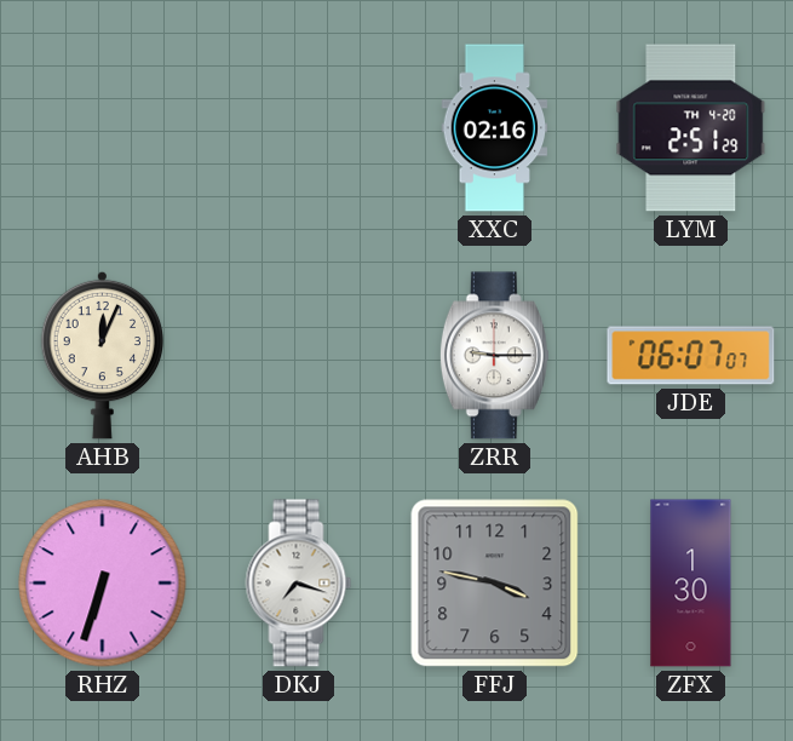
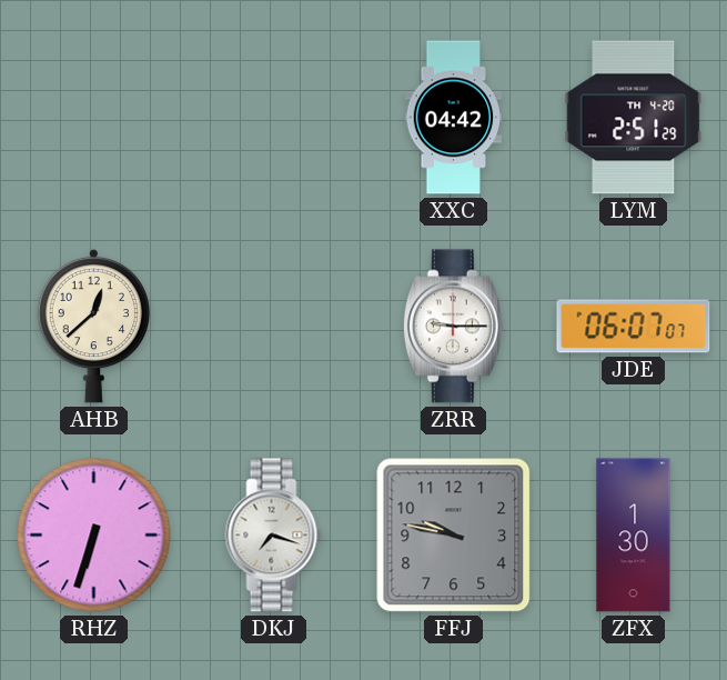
XXC: 02:16 -> 04:42 (454, 118)
AHB: 12:04 -> 12:38 (94, 326)
FFJ: 3:47 -> 9:47 (454, 536)
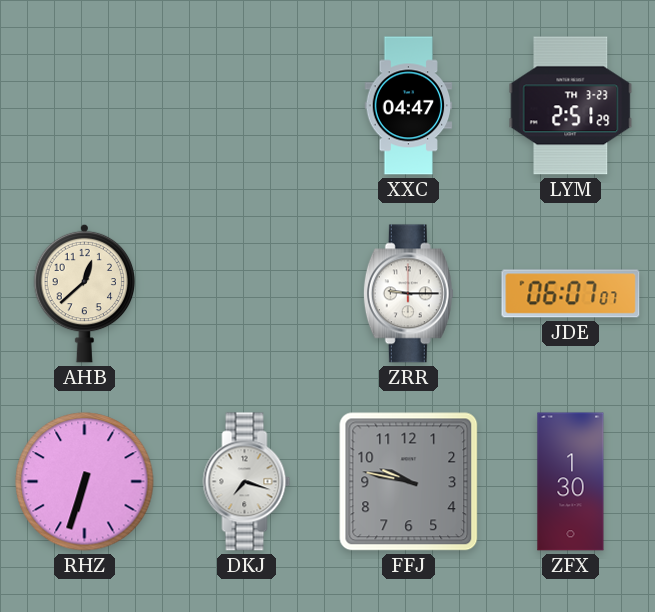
XXC: 04:42 -> 04:47 (409, 106)
LYM date: TH 4-20 -> TH 3-23 (571, 106)
